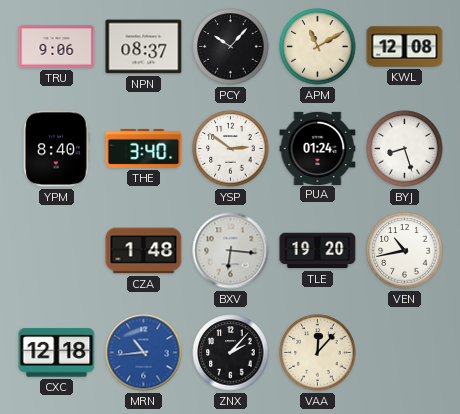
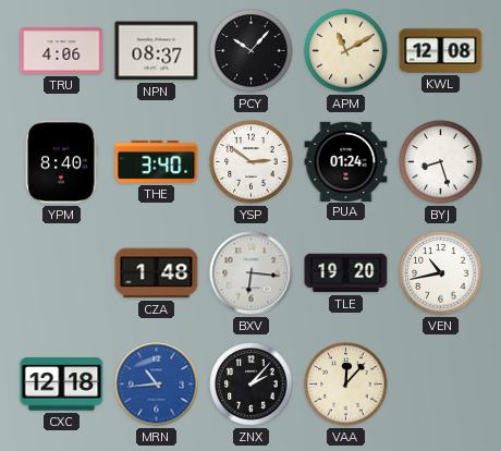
TRU: 9:06 -> 4:06 (62, 51)
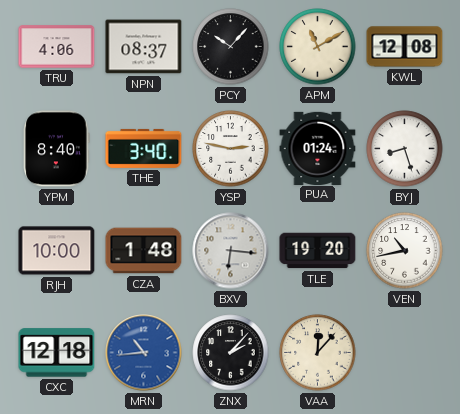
YSP: 2:51 -> 2:47 (231, 149)
RJH: none -> 10:00 (57, 251)
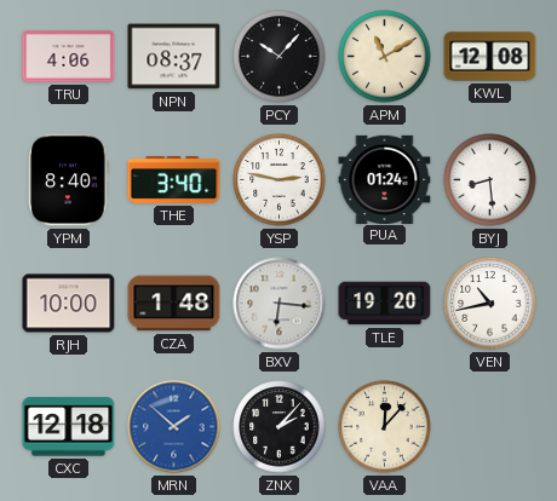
BYJ: 8:27 -> 8:29 (490, 180)
MRN: 10:44 -> 1:52 (174, 427)
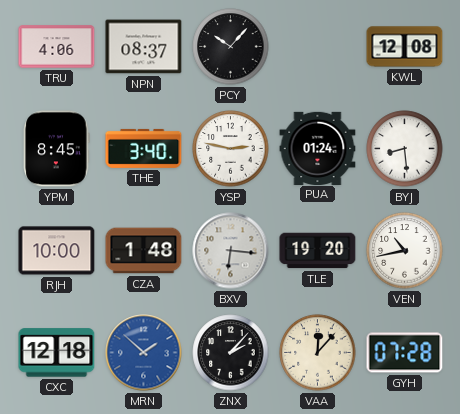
APM: 11:10 -> none (385, 57)
YPM: 8:40 -> 8:45 (57, 149)
GYH: none -> 07:28 (405, 353)
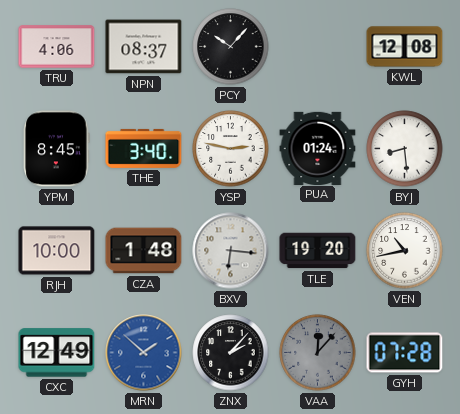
CXC: 12:18 -> 12:49 (57, 353)
VAA dial: cream -> grey (318, 353)
